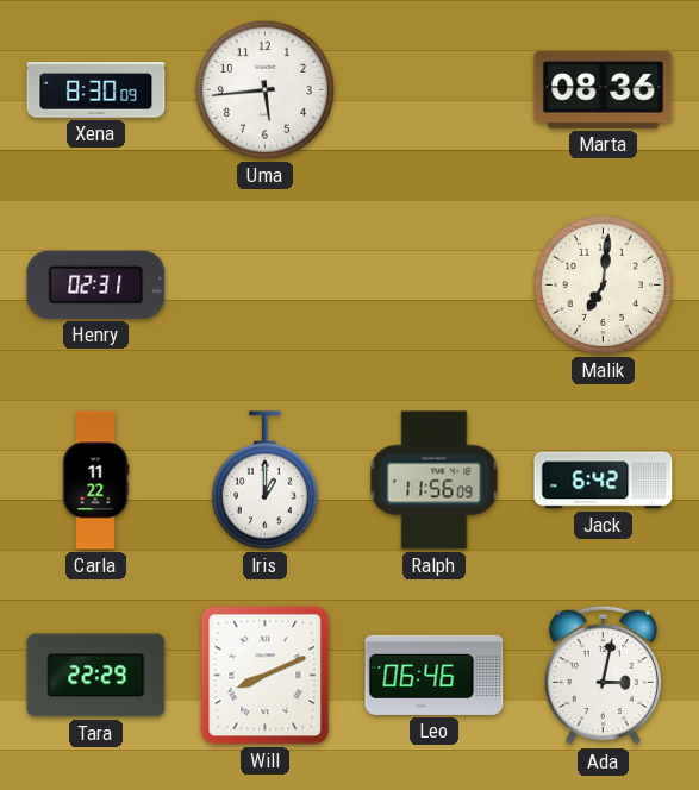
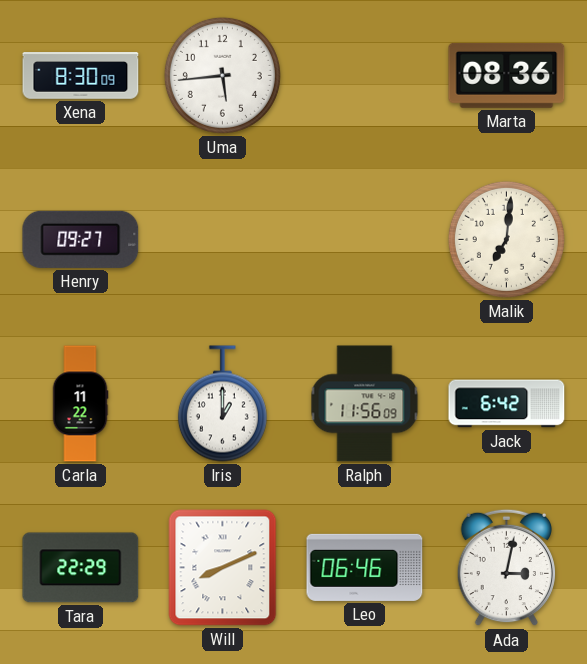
Henry: 02:31 -> 09:27 (81, 239)
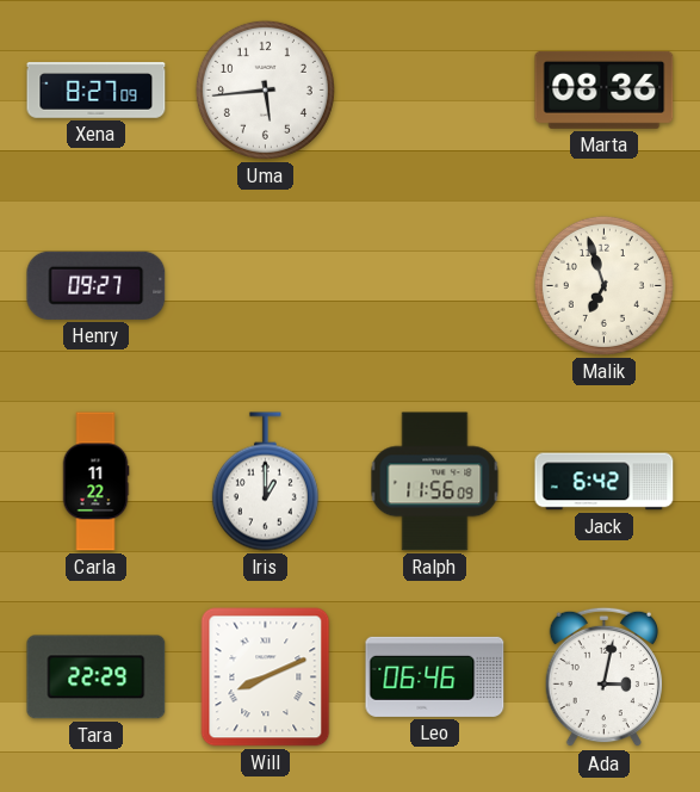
Xena: 8:30 -> 8:27 (97, 91)
Malik: 7:01 -> 6:57 (603, 285)
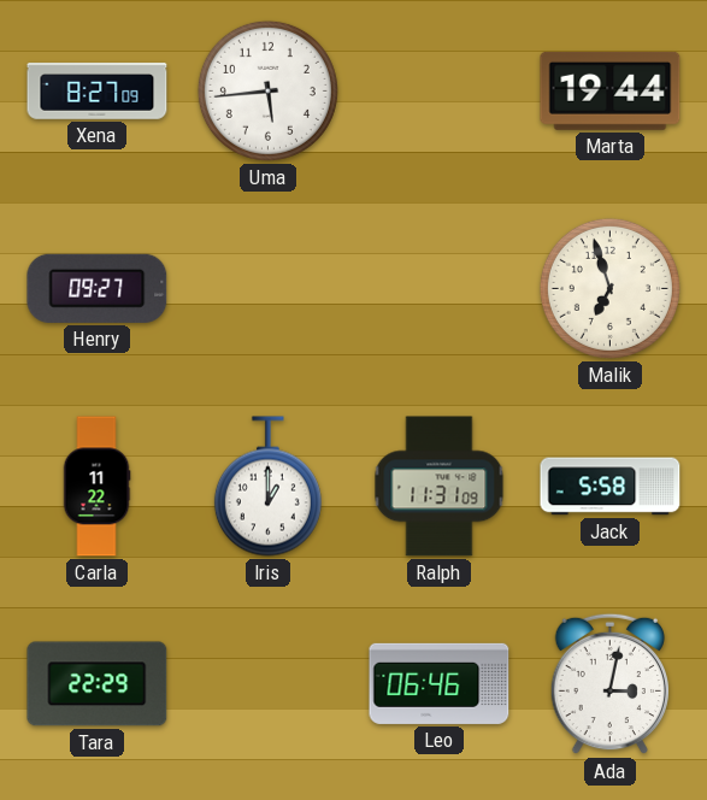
Marta: 08:36 -> 19:44 (611, 90)
Ralph: 11:56 -> 11:31 (440, 487)
Jack: 6:42 -> 5:58 (611, 487)
Will: 8:11 -> none (266, 677)
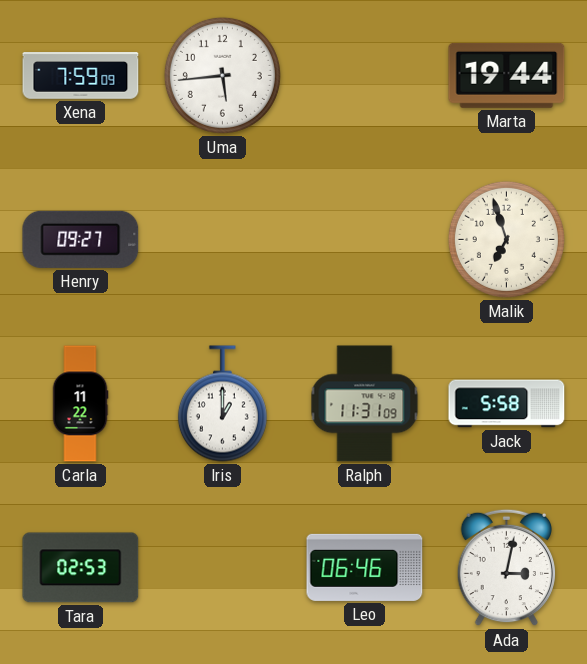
Xena: 8:27 -> 7:59 (81, 76)
Tara: 22:29 -> 02:53 (81, 568)
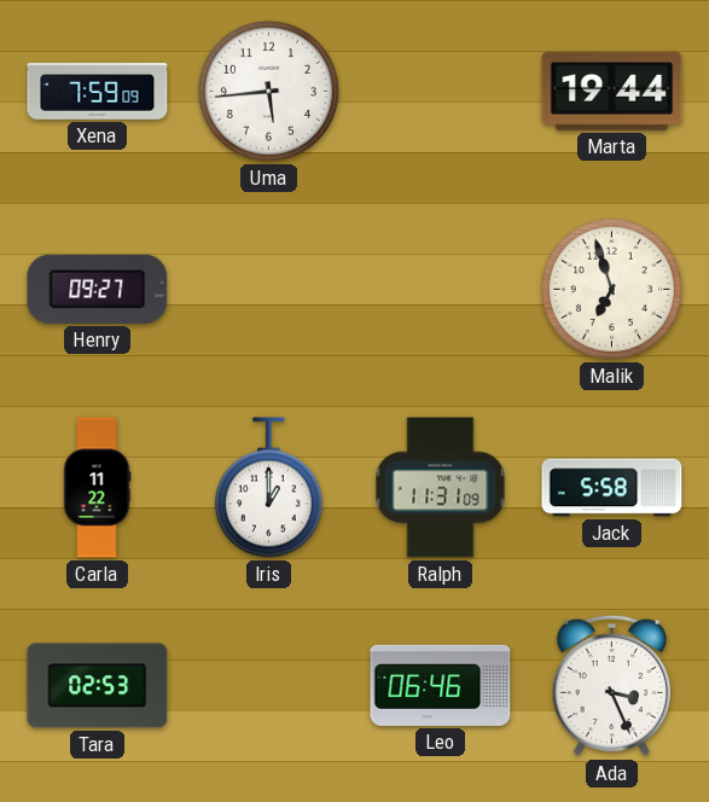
Ada: 3:02 -> 3:26 (611, 686)
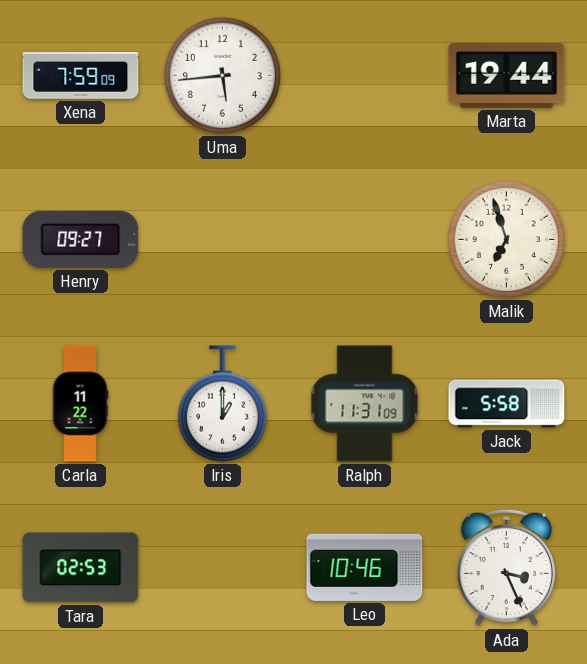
Leo: 06:46 -> 10:46 (365, 567)
